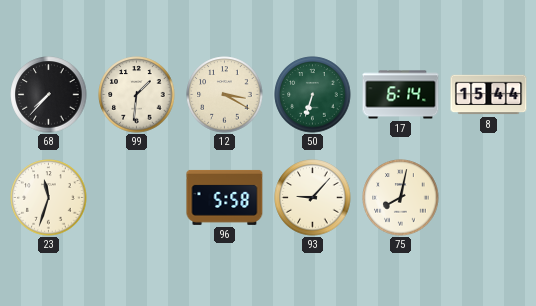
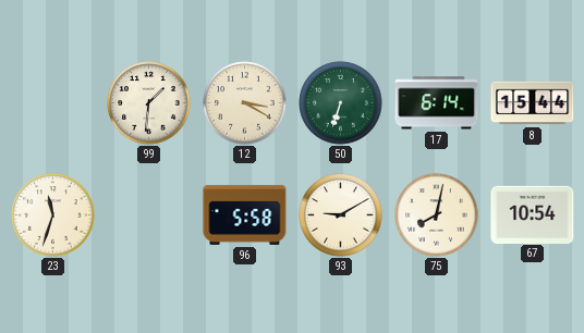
68: 7:37 -> none (49, 95)
93: 9:07 -> 9:10 (341, 215)
67: none -> 10:54 (533, 214)
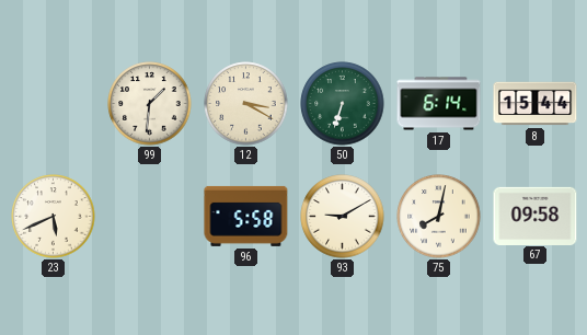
23: 11:33 -> 5:41 (54, 217)
67: 10:54 -> 09:58 (536, 216)
